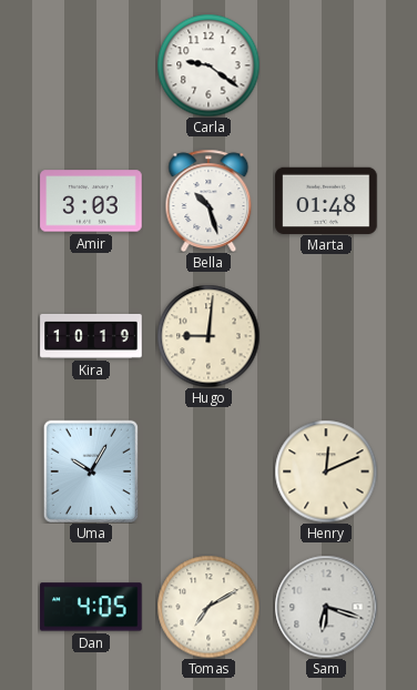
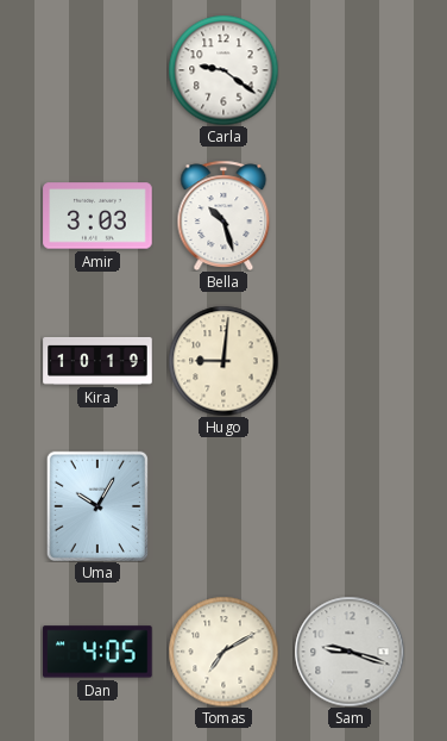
Marta: 01:48 -> none (326, 200)
Henry: 12:11 -> none (326, 471)
Sam: 6:18 -> 9:18 (350, 652)
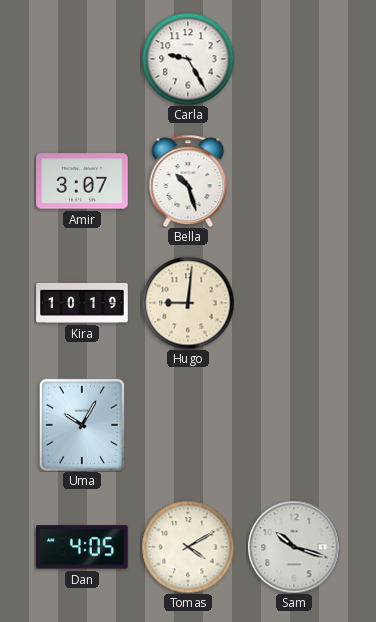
Carla: 9:21 -> 9:25 (188, 59)
Amir: 3:03 -> 3:07 (82, 181)
Tomas: 7:10 -> 4:10 (188, 547)
Sam: 9:18 -> 10:18 (294, 547)
